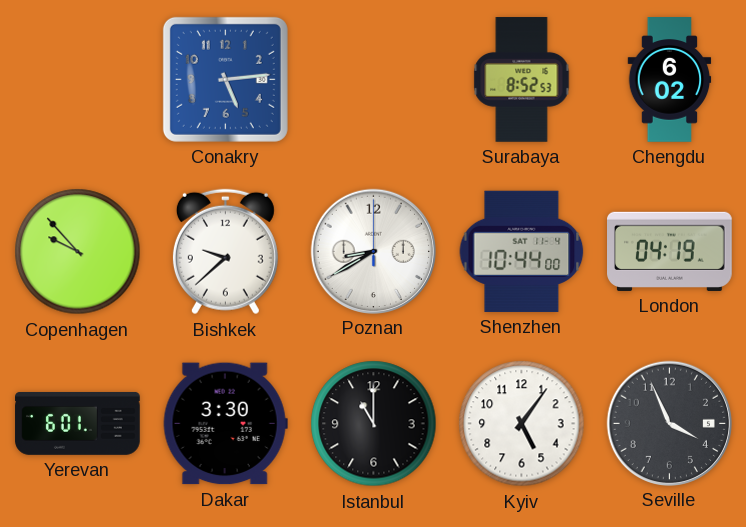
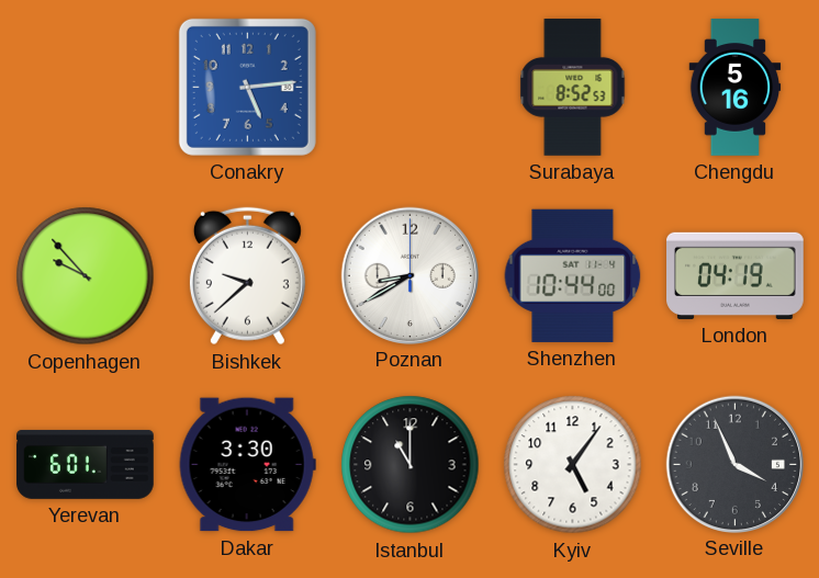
Chengdu: 6:02 -> 5:16 (736, 88)
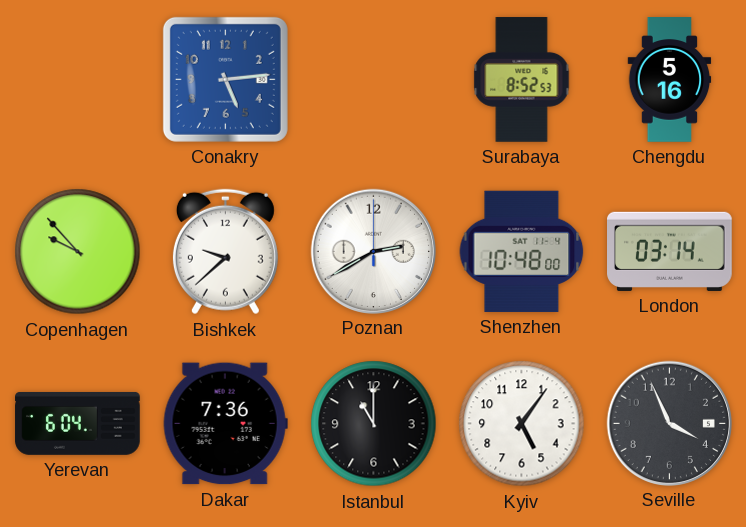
Poznan: 8:40 -> 2:40 (373, 251)
Shenzhen: 10:44 -> 10:48 (522, 251)
London: 04:19 -> 03:14 (670, 251)
Yerevan: 6:01 -> 6:04 (78, 423)
Dakar: 3:30 -> 7:36 (225, 424)
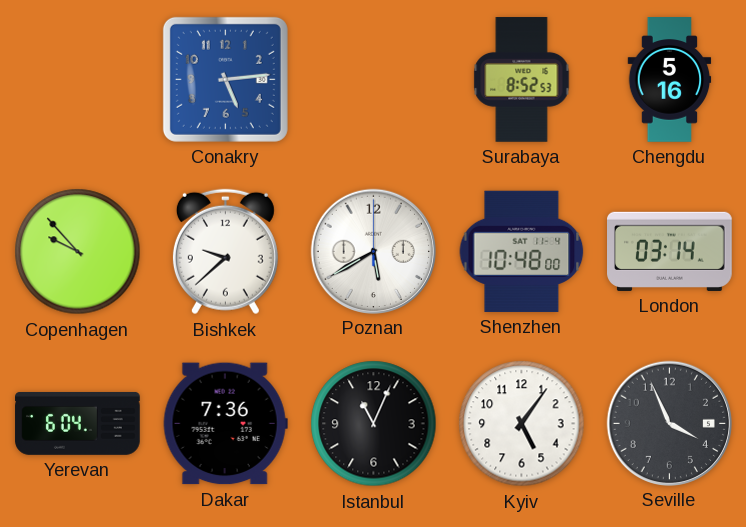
Poznan: 2:40 -> 5:40 (373, 251)
Istanbul: 11:00 -> 11:04 (374, 424)
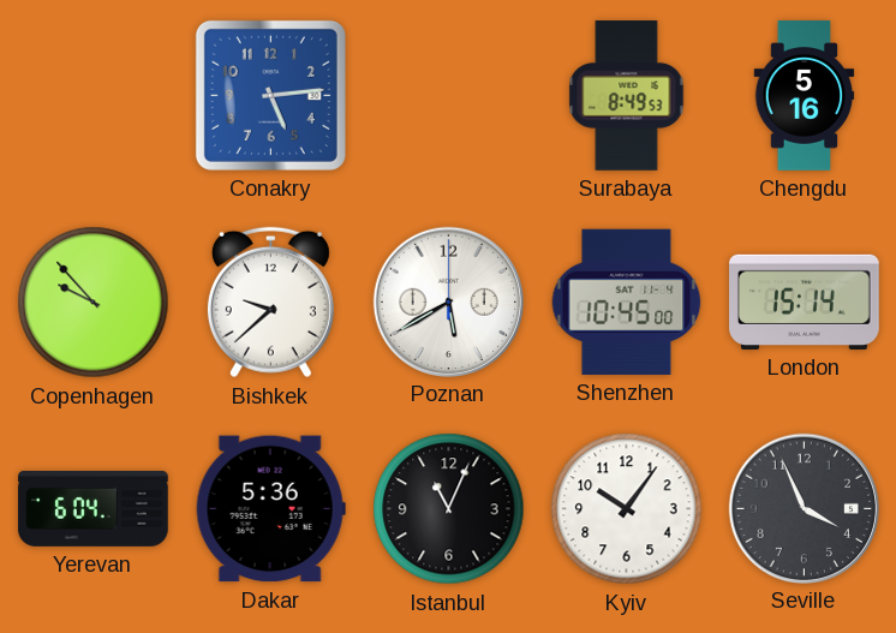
Surabaya: 8:52 -> 8:49 (627, 96)
Shenzhen: 10:48 -> 10:45 (627, 301)
London: 03:14 -> 15:14 (805, 301)
Dakar: 7:36 -> 5:36 (270, 509)
Kyiv: 5:06 -> 10:06 (627, 509)
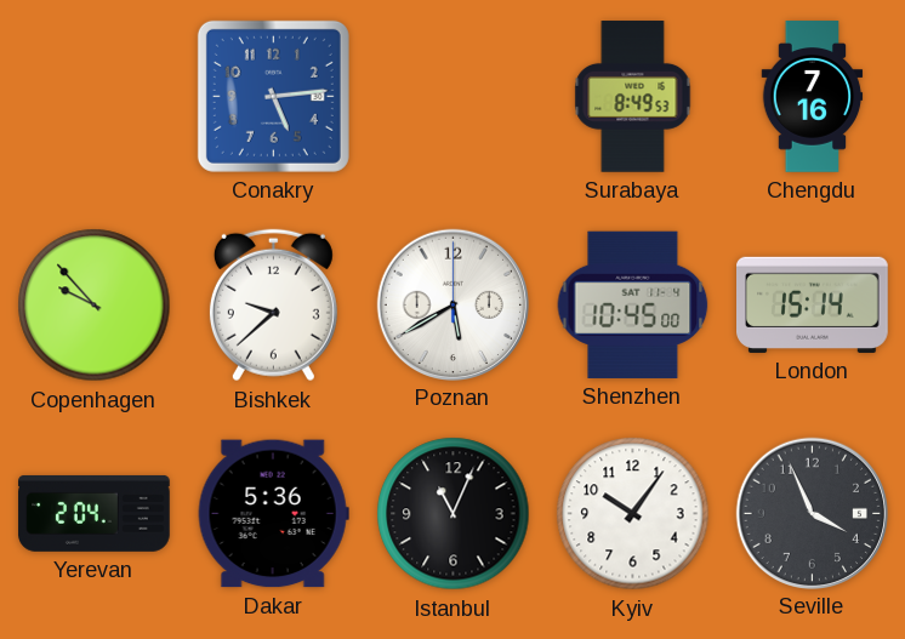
Chengdu: 5:16 -> 7:16 (813, 97)
Yerevan: 6:04 -> 2:04 (95, 513)
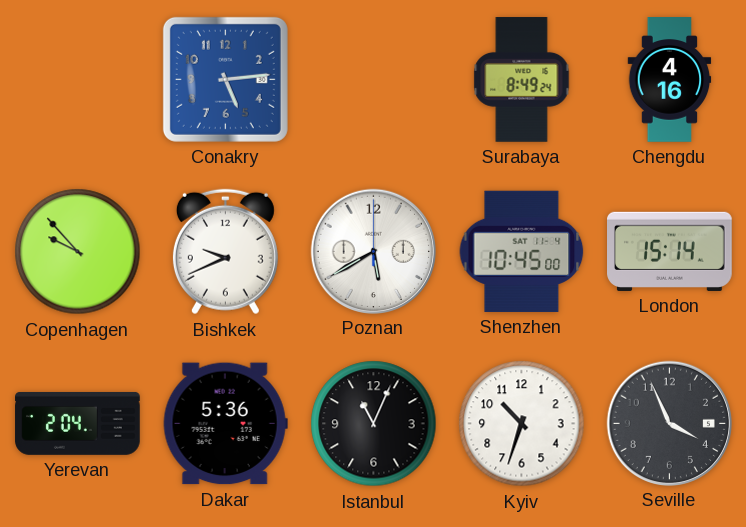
Surabaya: 8:49:53 -> 8:49:24 (522, 80)
Chengdu: 7:16 -> 4:16 (670, 80)
Bishkek: 9:38 -> 9:41 (225, 252)
Kyiv: 10:06 -> 10:33 (522, 424)
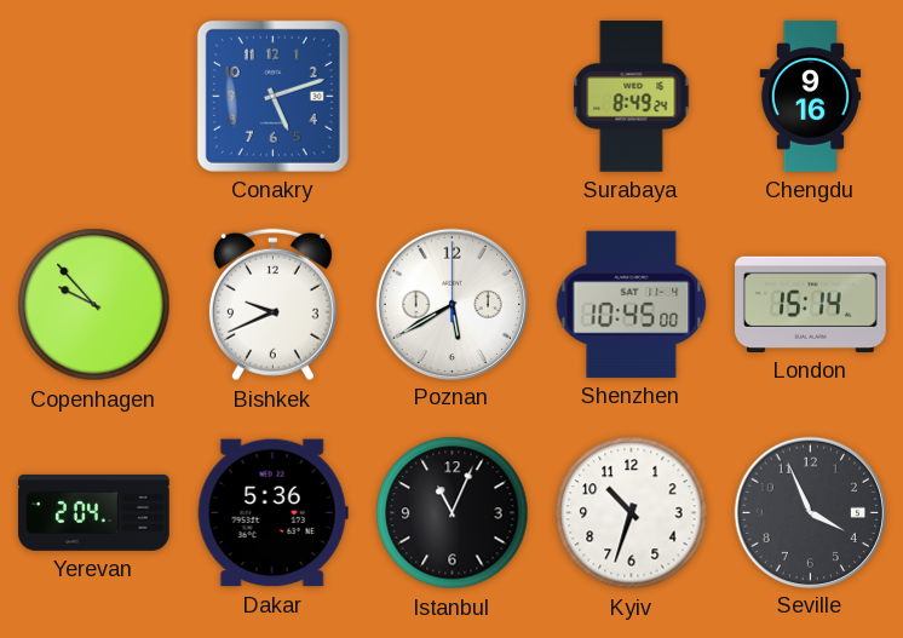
Conakry: 5:14 -> 5:12 (272, 96)
Chengdu: 4:16 -> 9:16 (811, 97)
